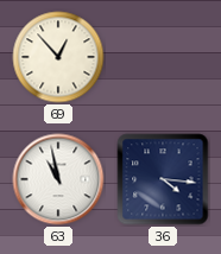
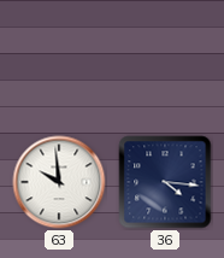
69: 12:53 -> none (58, 57)
63: 10:58 -> 9:59 (59, 182)
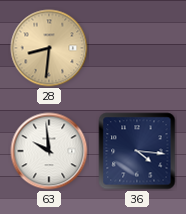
28: none -> 8:31 (49, 48)
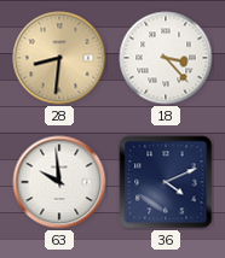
18: none -> 3:23 (166, 58)
36: 4:16 -> 4:11 (166, 182)
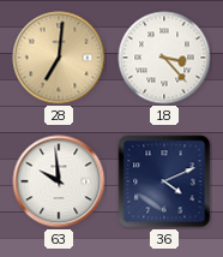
28: 8:31 -> 7:01 (59, 58)
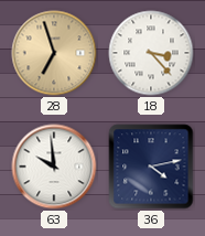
28: 7:01 -> 6:57 (54, 53)
36: 4:11 -> 4:13 (151, 167)
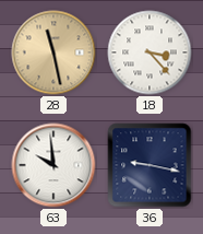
28: 6:57 -> 11:28 (53, 52)
36: 4:13 -> 9:17 (150, 165)
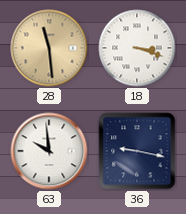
28: 11:28 -> 11:29 (49, 48)
18: 3:23 -> 3:18 (137, 48)
